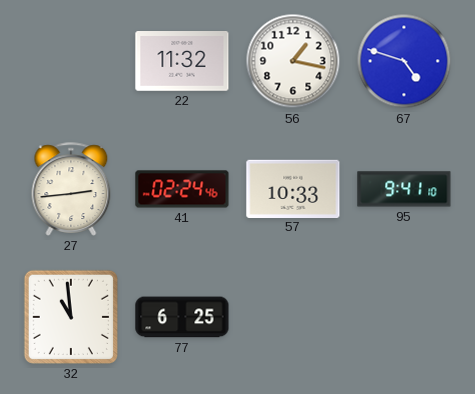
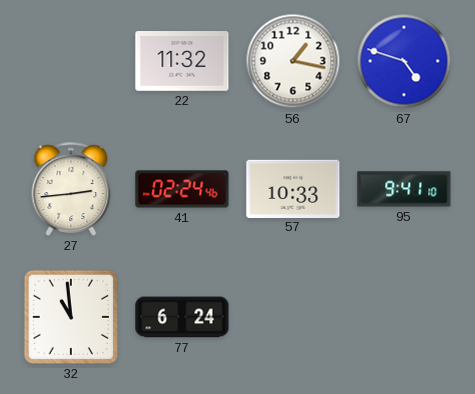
77: 6:25 -> 6:24 (182, 317)
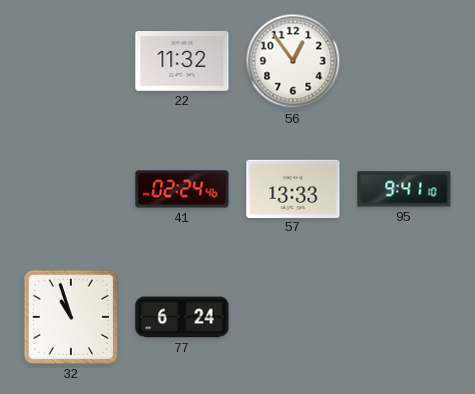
56: 1:17 -> 12:54 (293, 61)
67: 4:48 -> none (404, 61)
27: 2:44 -> none (71, 189)
57: 10:33 -> 13:33 (293, 188)
32: 10:59 -> 10:57 (71, 317)
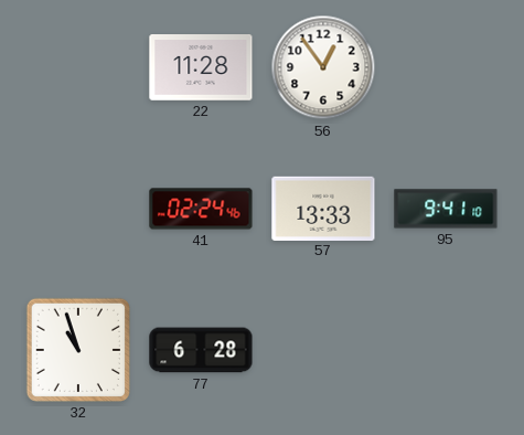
22: 11:32 -> 11:28 (201, 68)
77: 6:24 -> 6:28 (201, 350)
